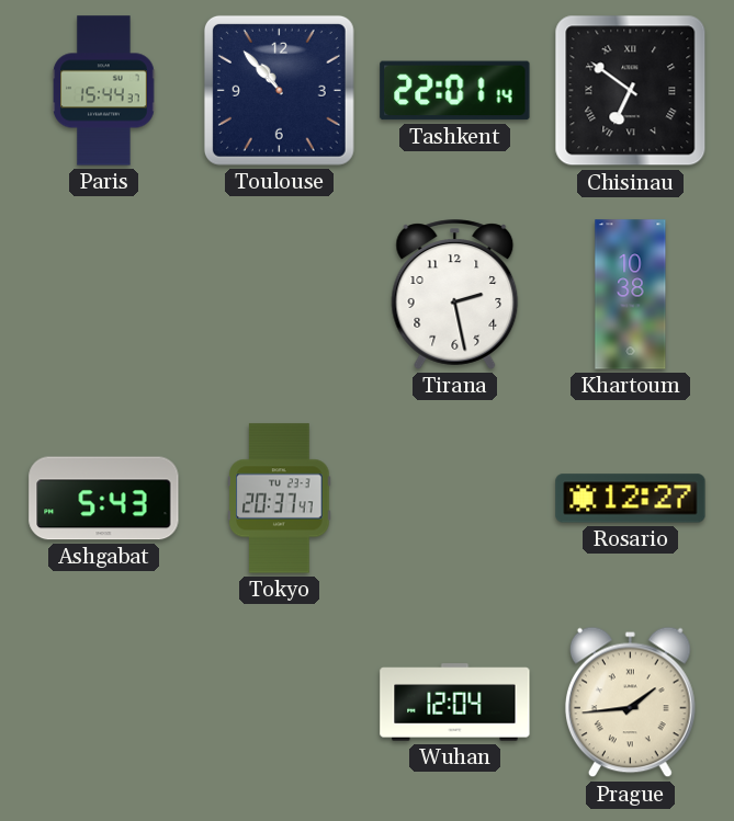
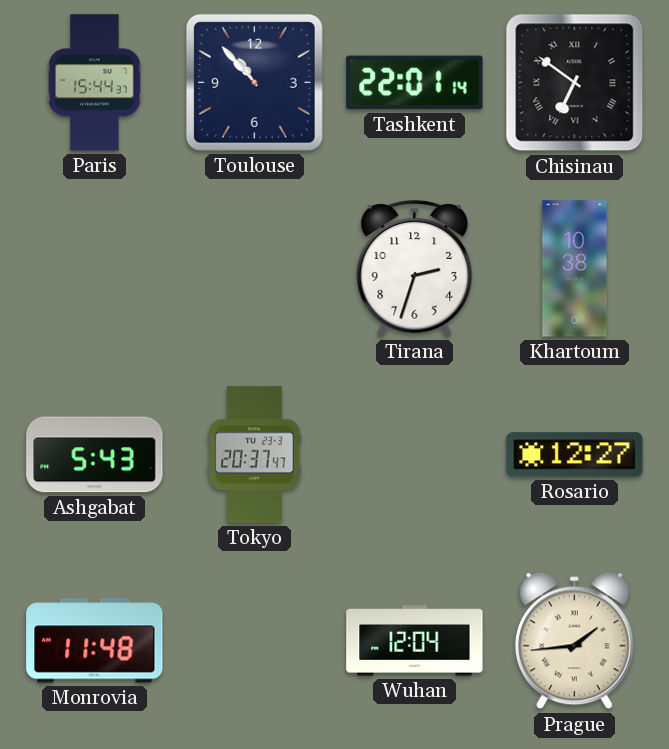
Tirana: 2:28 -> 2:33 (415, 269)
Monrovia: none -> 11:48 (95, 641)
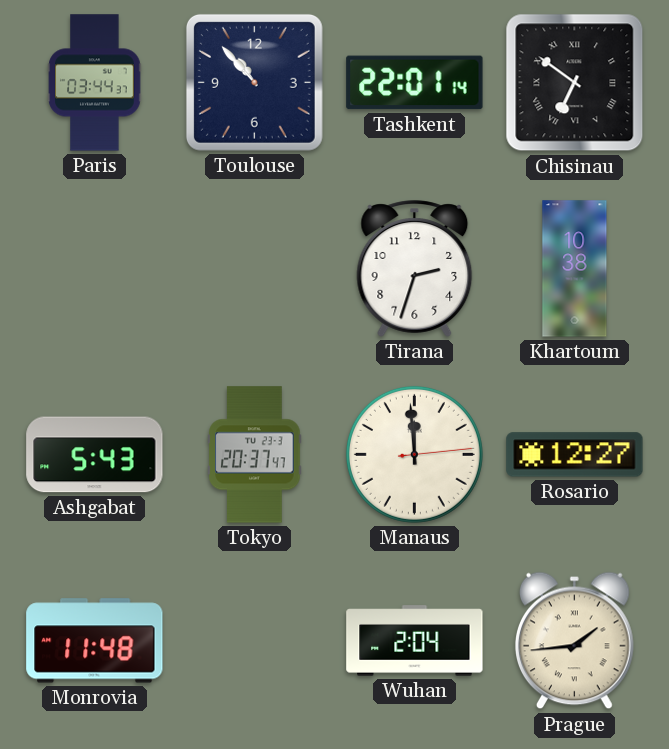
Paris: 15:44 -> 03:44 (95, 83)
Manaus: none -> 11:59 (414, 454)
Wuhan: 12:04 -> 2:04 (415, 641)
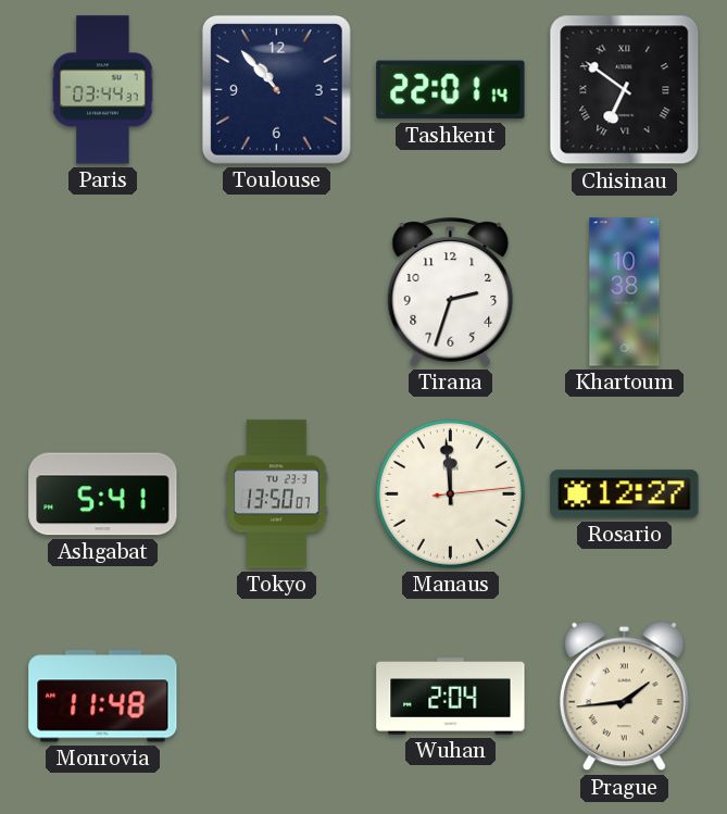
Ashgabat: 5:43 -> 5:41 (103, 494)
Tokyo: 20:37 -> 13:50 (277, 494)
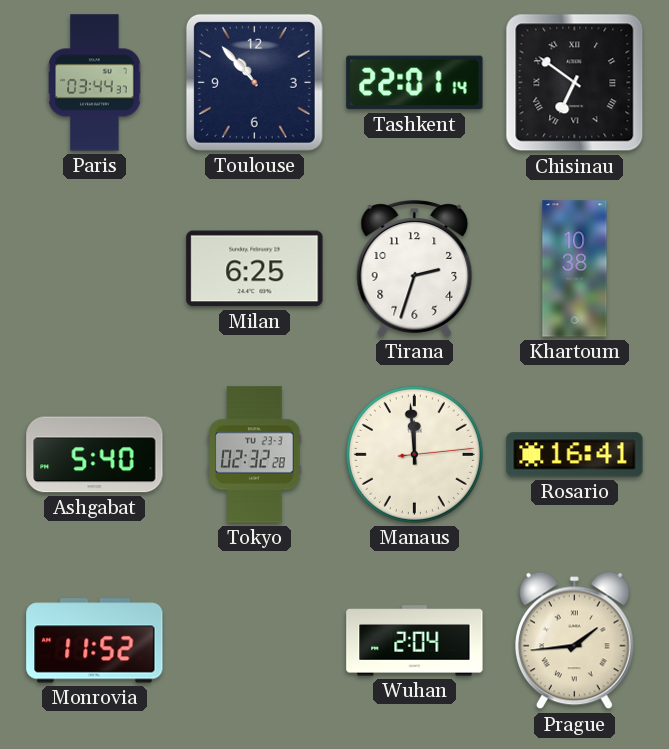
Milan: none -> 6:25 (255, 269)
Ashgabat: 5:41 -> 5:40 (95, 455)
Tokyo: 13:50 -> 02:32 (255, 455)
Rosario: 12:27 -> 16:41 (575, 455)
Monrovia: 11:48 -> 11:52 (95, 641)
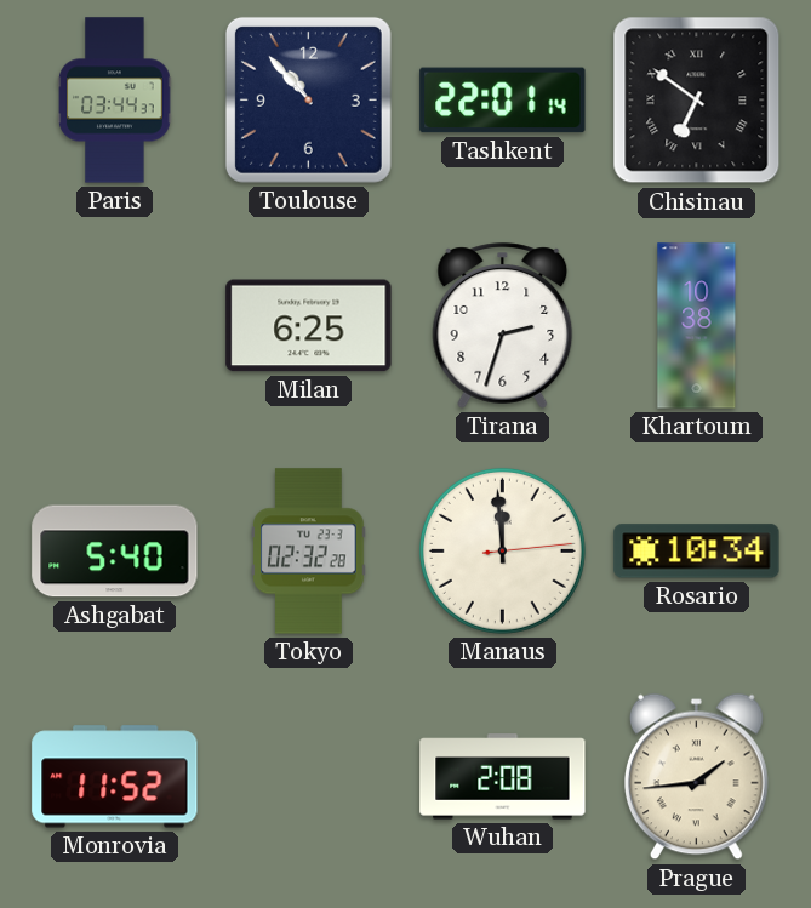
Rosario: 16:41 -> 10:34 (697, 552)
Wuhan: 2:04 -> 2:08 (503, 777)
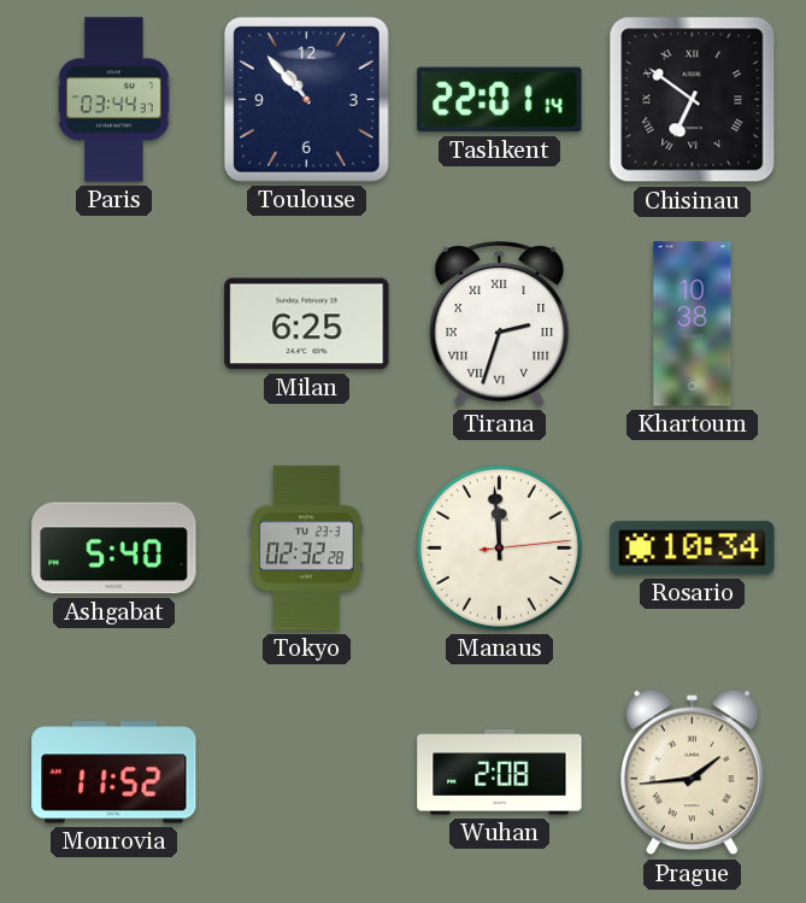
Tirana numerals: Arabic -> Roman (500, 324)
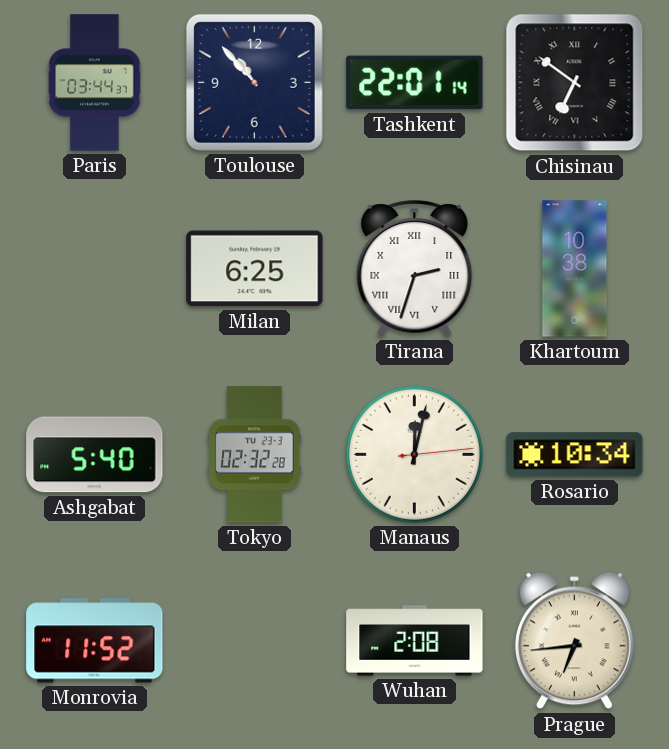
Manaus: 11:59 -> 12:02 (414, 454)
Prague: 1:44 -> 6:44 (574, 641)
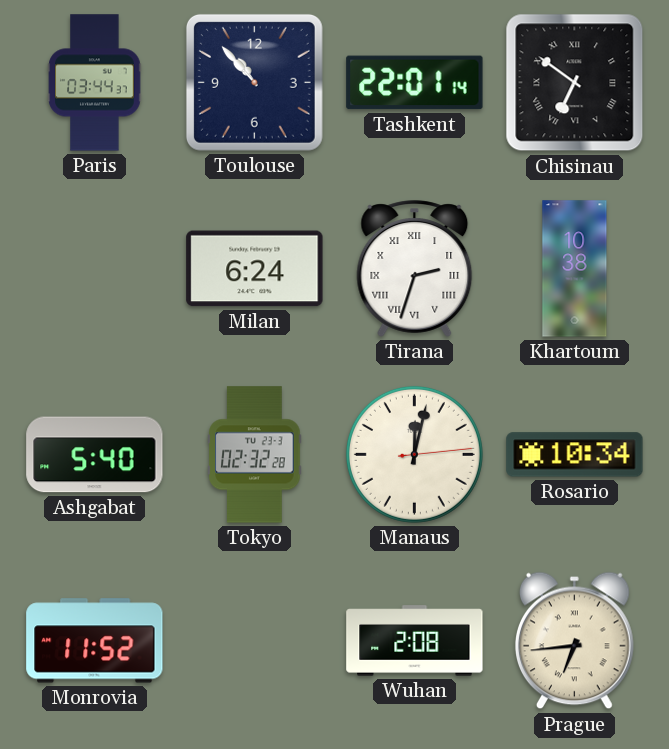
Milan: 6:25 -> 6:24 (255, 269)
